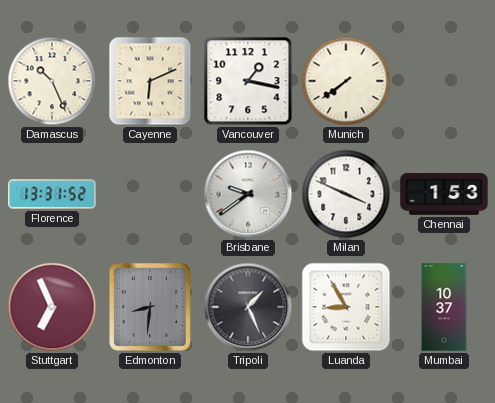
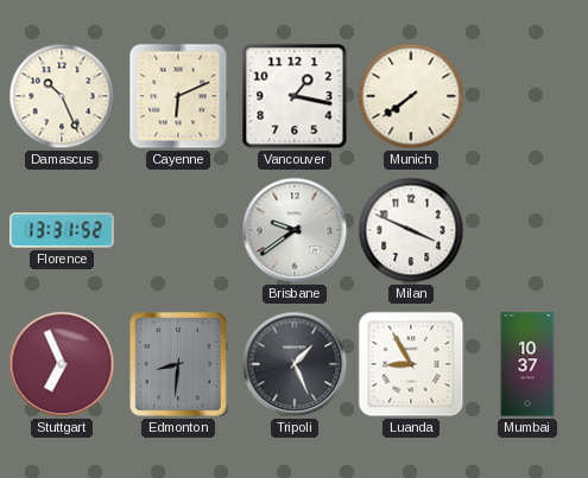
Chennai: 1:53 -> none (444, 194)
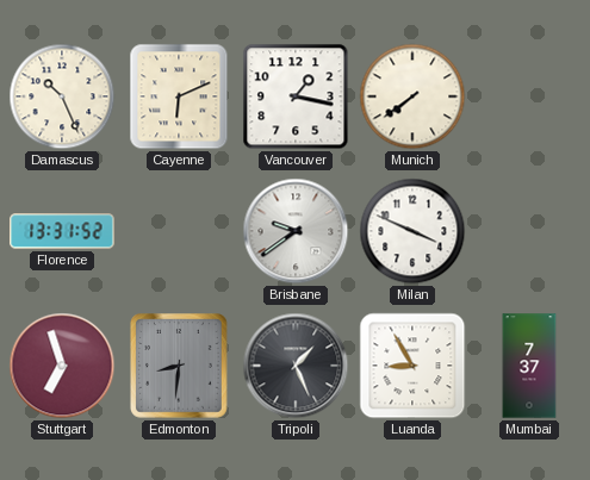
Stuttgart: 6:56 -> 6:57 (62, 366)
Mumbai: 10:37 -> 7:37 (529, 366)
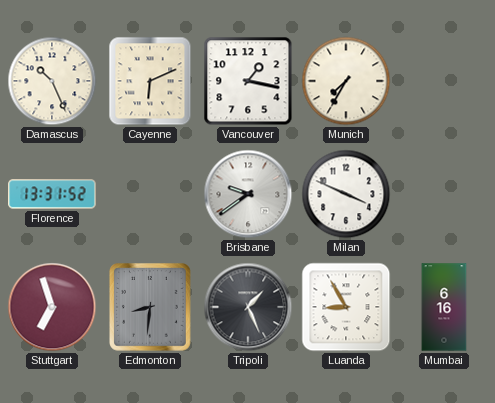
Munich: 7:39 -> 7:35 (346, 81)
Mumbai: 7:37 -> 6:16 (444, 307)
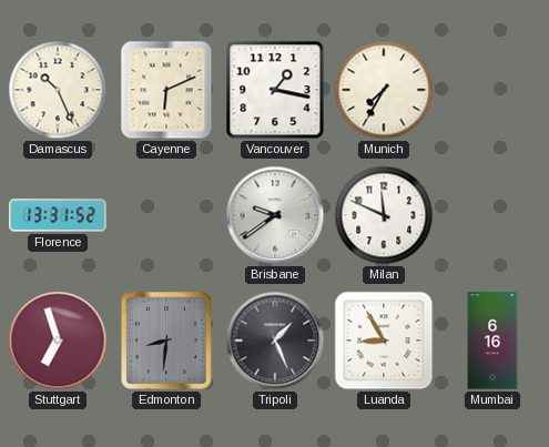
Milan: 3:49 -> 11:49 (384, 215)
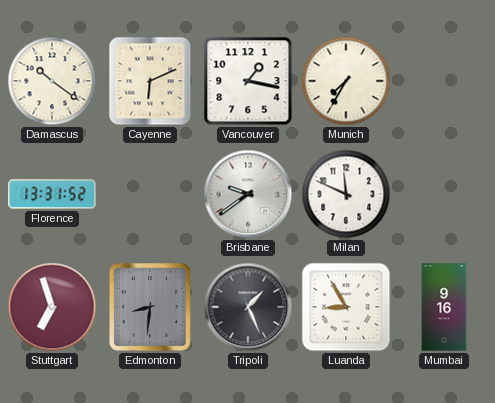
Damascus: 10:26 -> 10:21 (52, 81)
Mumbai: 6:16 -> 9:16 (444, 307)
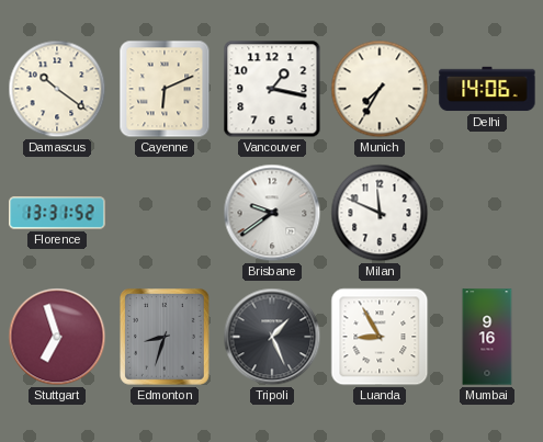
Delhi: none -> 14:06 (487, 89)
Edmonton: 8:31 -> 8:33 (166, 338)
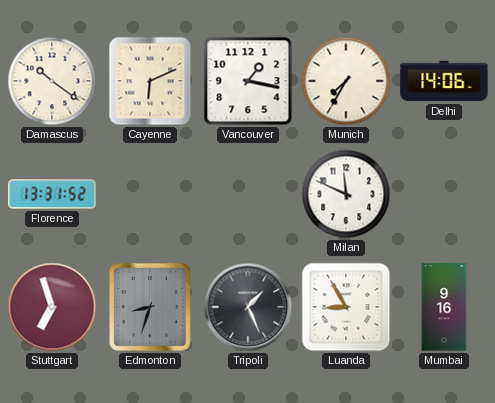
Brisbane: 9:39 -> none (272, 213)
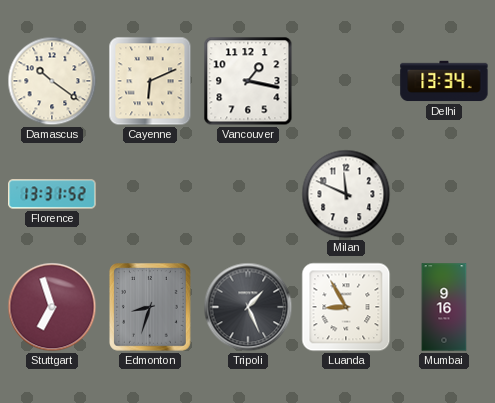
Munich: 7:35 -> none (346, 81)
Delhi: 14:06 -> 13:34 (444, 81)
